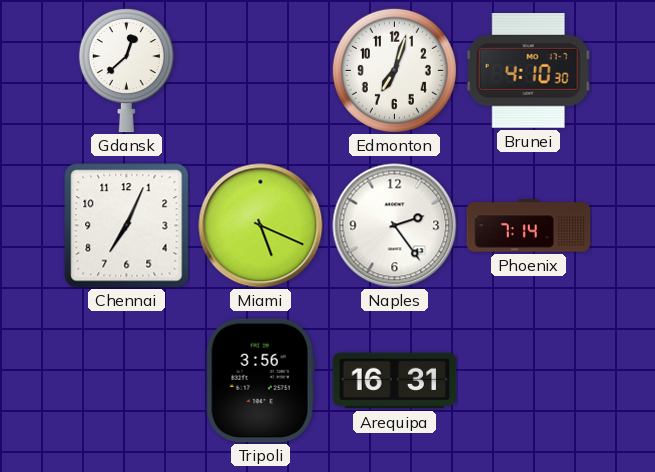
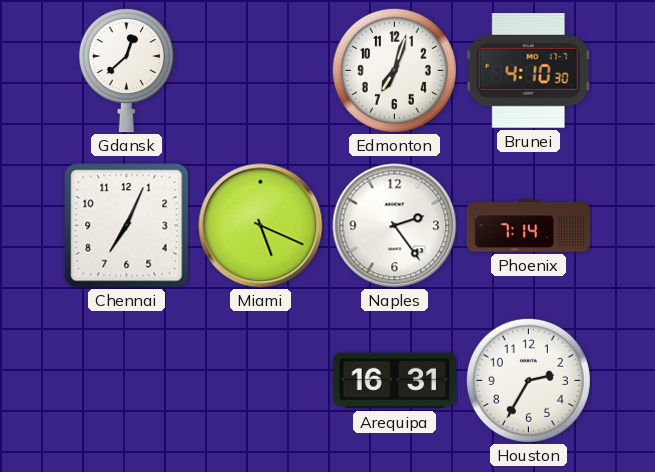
Tripoli: 3:56 -> none (260, 381)
Houston: none -> 2:35 (528, 380)
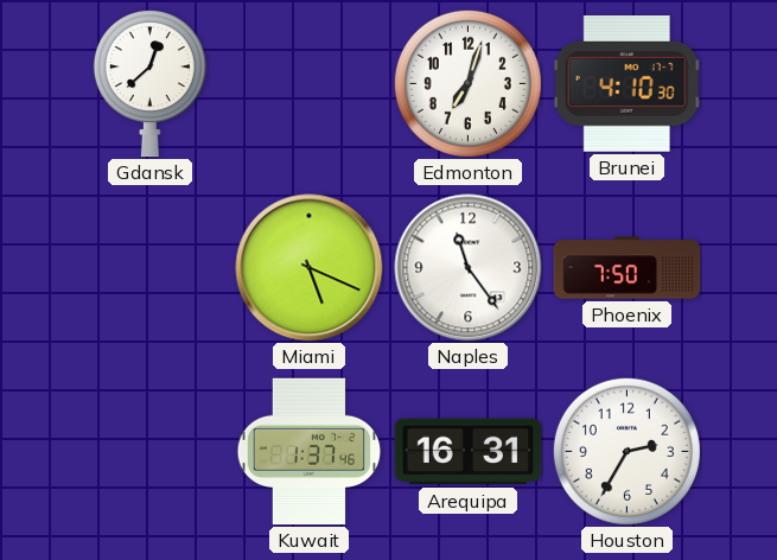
Chennai: 7:04 -> none (127, 226)
Naples: 2:24 -> 11:24 (469, 268)
Phoenix: 7:14 -> 7:50 (628, 268)
Kuwait: none -> 1:37 (310, 452)
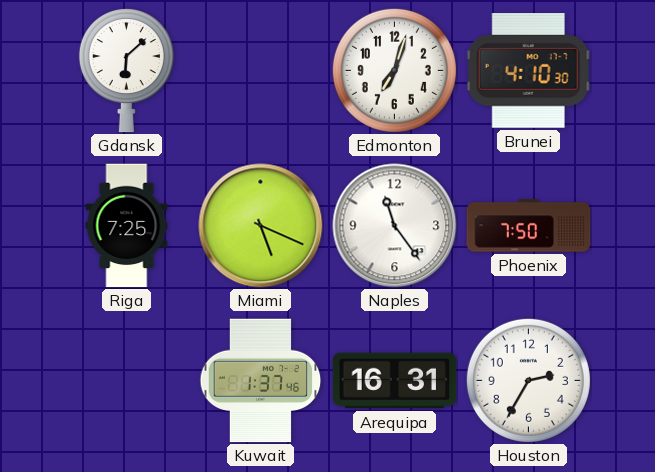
Gdansk: 12:38 -> 6:08 (126, 71)
Riga: none -> 7:25 (127, 226)
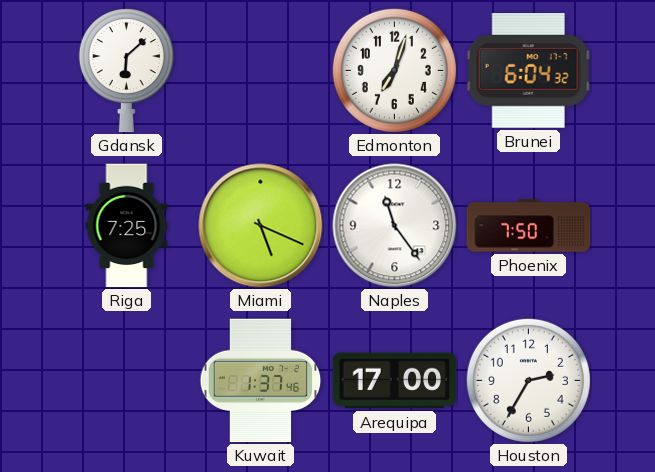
Brunei: 4:10 -> 6:04 (528, 71)
Arequipa: 16:31 -> 17:00 (395, 381)
